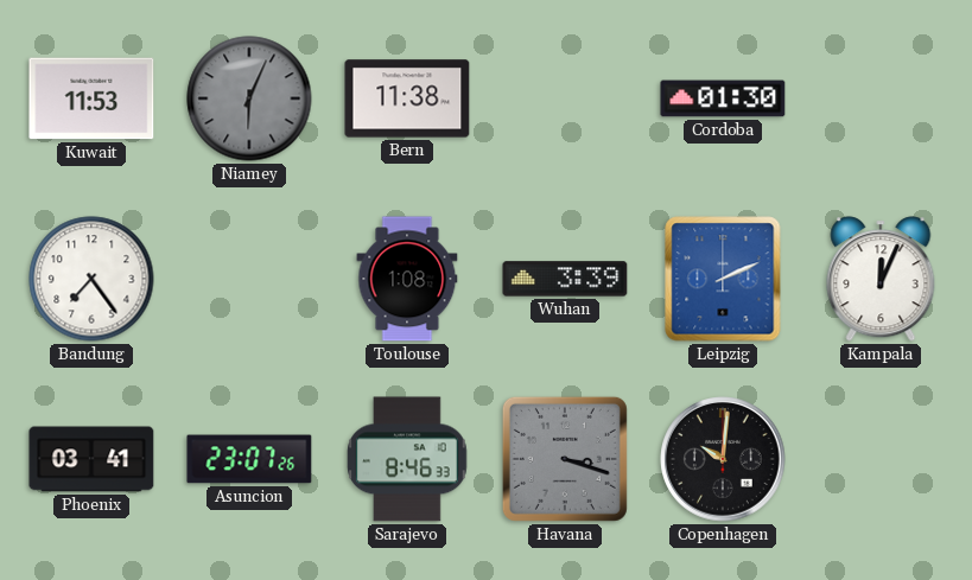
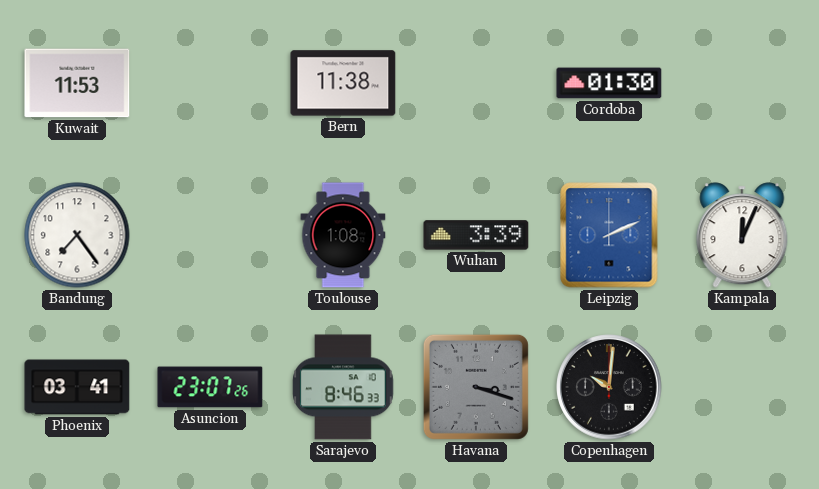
Niamey: 6:04 -> none (249, 98)
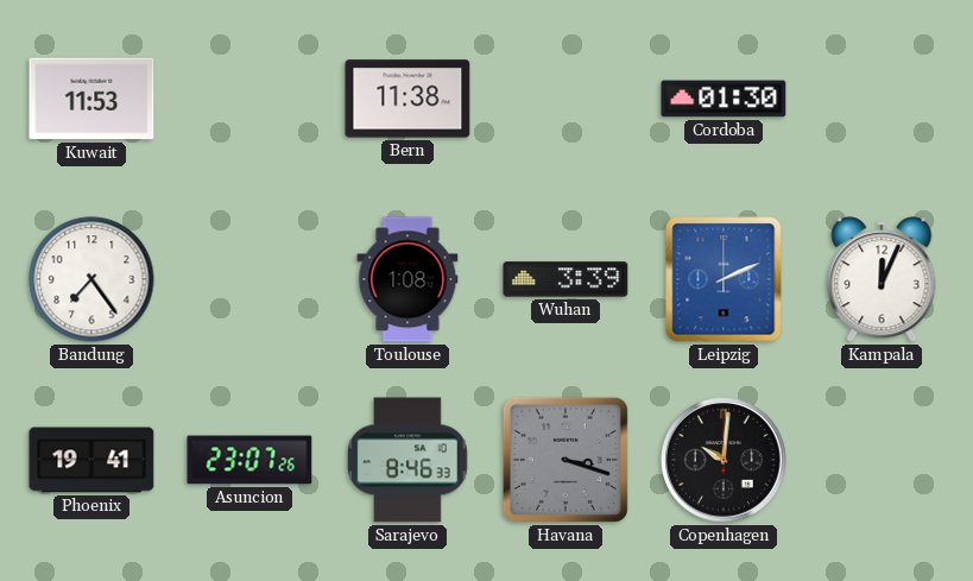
Phoenix: 03:41 -> 19:41 (91, 460)
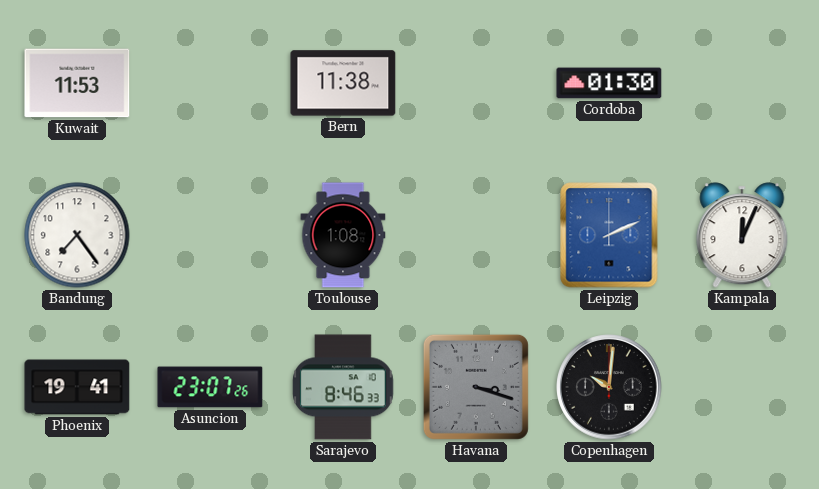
Wuhan: 3:39 -> none (566, 279)
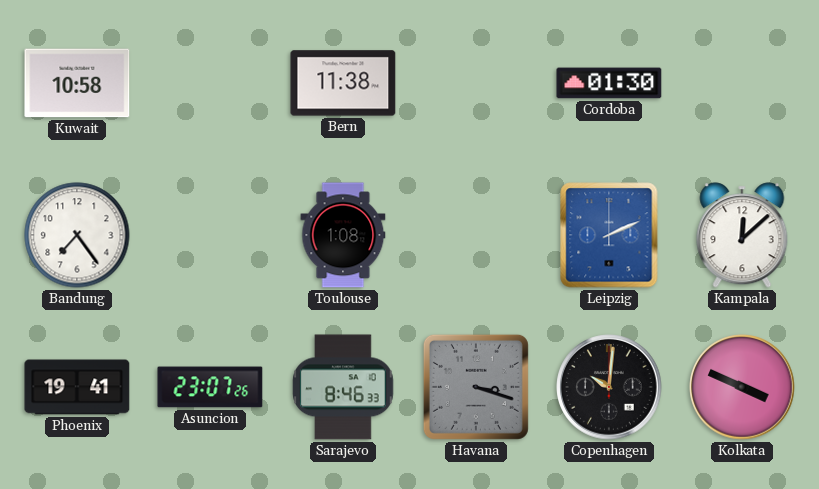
Kuwait: 11:53 -> 10:58 (77, 83)
Kampala: 12:04 -> 12:08 (742, 235)
Kolkata: none -> 3:49 (742, 387)
